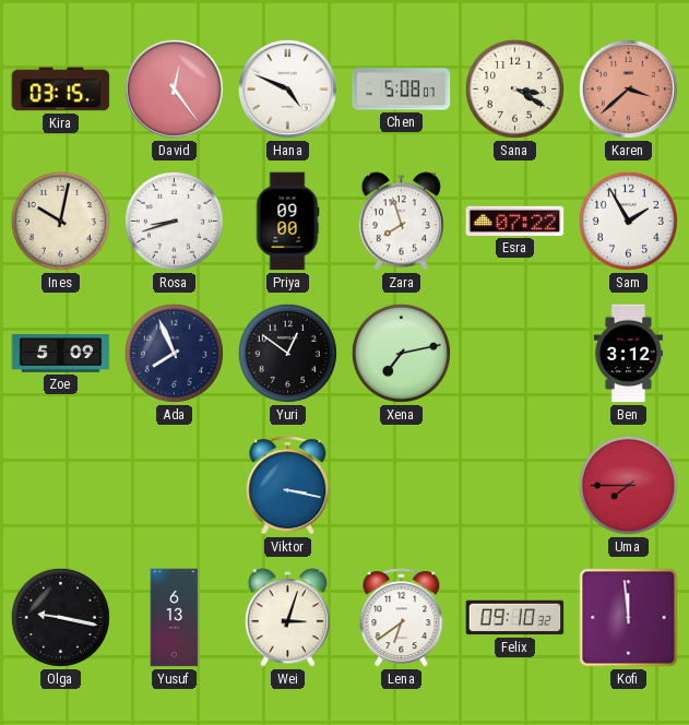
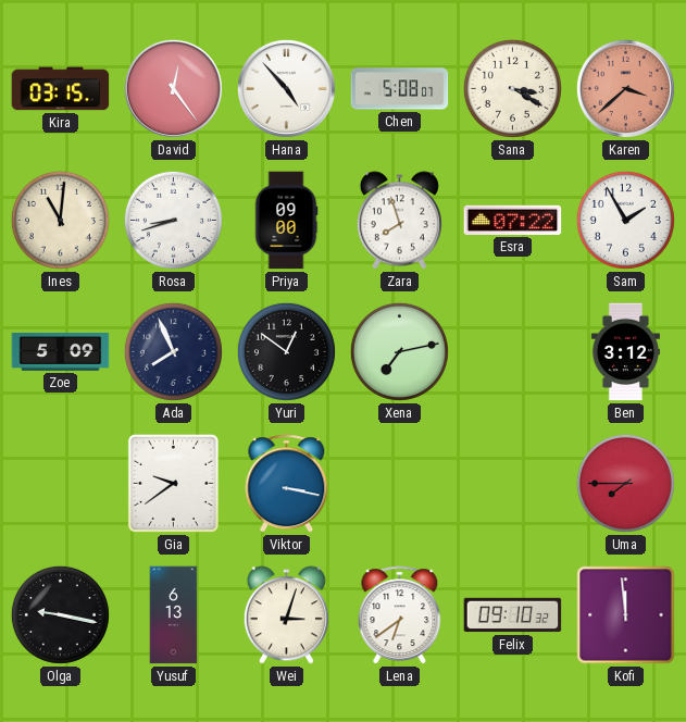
Hana: 4:49 -> 4:53 (286, 88)
Ines: 10:02 -> 11:01 (60, 220)
Gia: none -> 9:39 (173, 483)
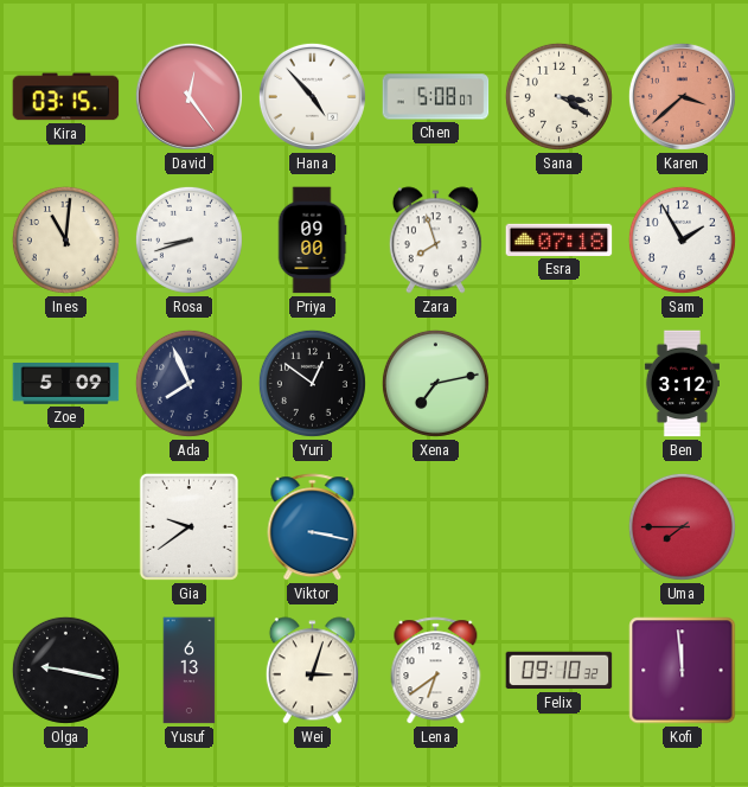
Esra: 07:22 -> 07:18 (560, 239)
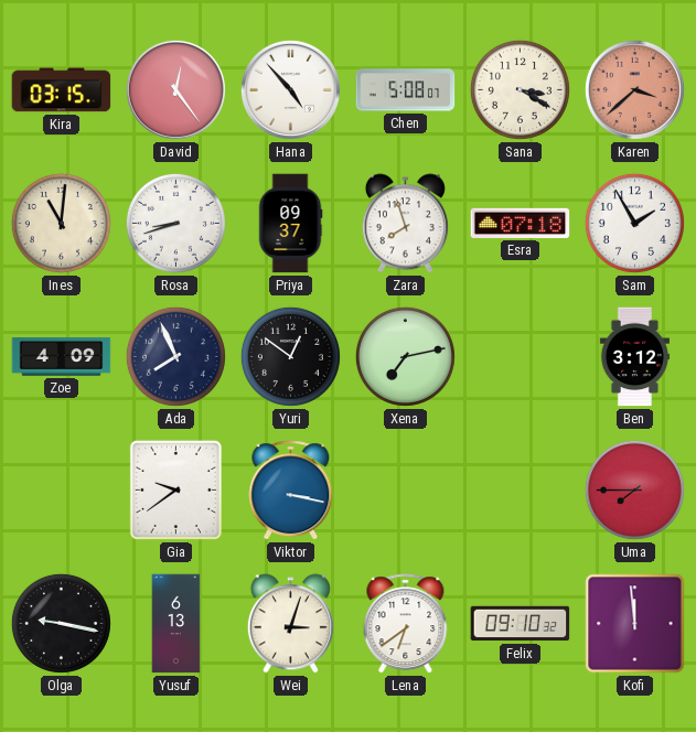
Priya: 09:00 -> 09:37 (290, 224)
Zoe: 5:09 -> 4:09 (62, 357)
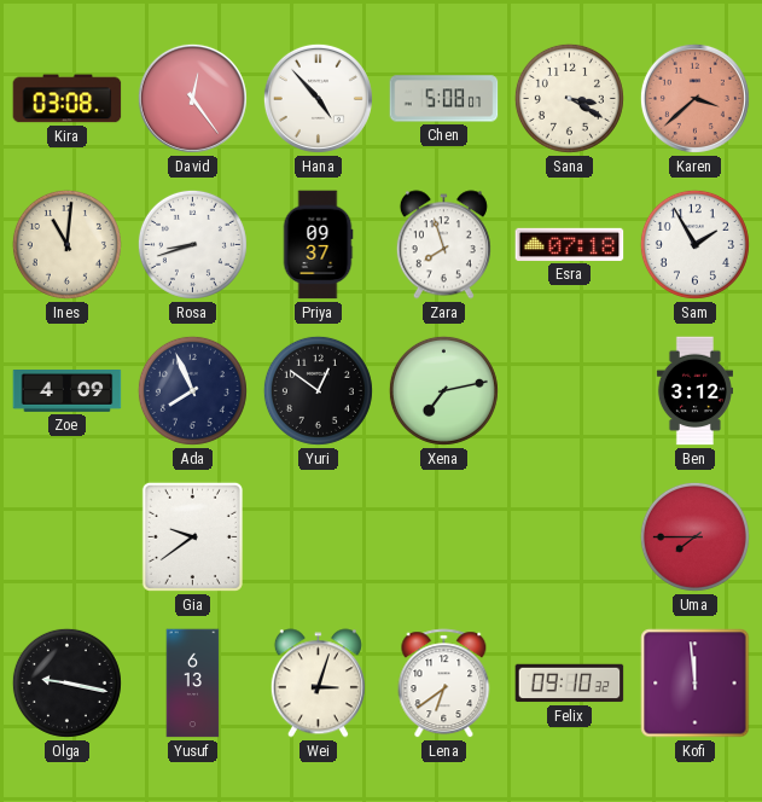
Kira: 03:15 -> 03:08 (68, 99)
Viktor: 3:17 -> none (291, 491)
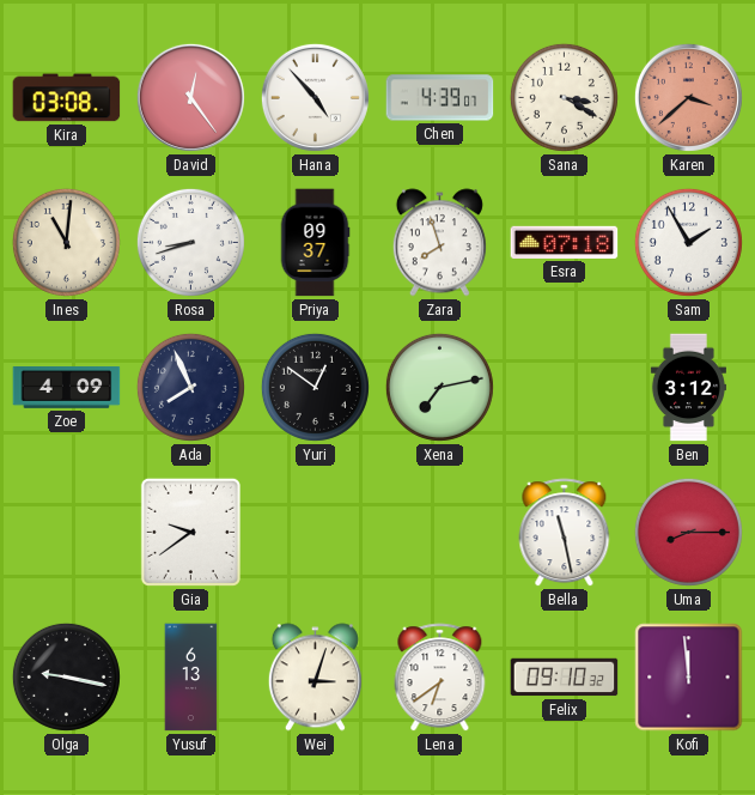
Chen: 5:08 -> 4:39 (440, 98)
Bella: none -> 11:28 (565, 533)
Uma: 7:45 -> 8:15 (688, 532)
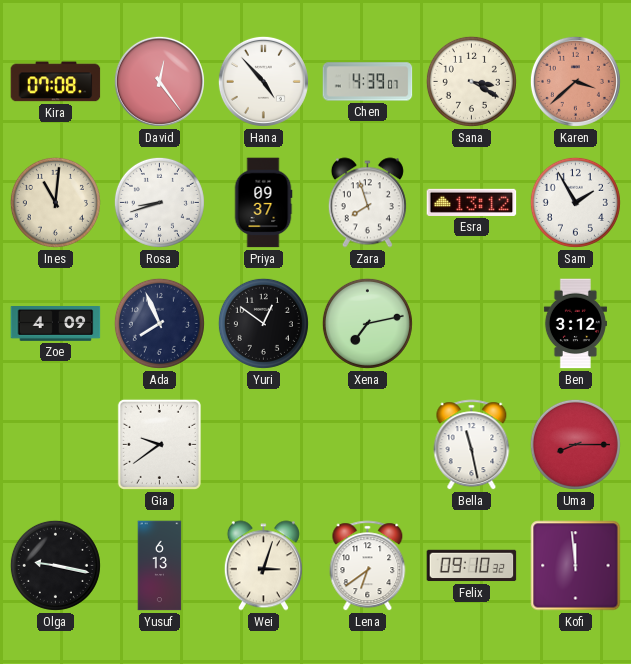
Kira: 03:08 -> 07:08 (56, 82)
Esra: 07:18 -> 13:12 (472, 202)
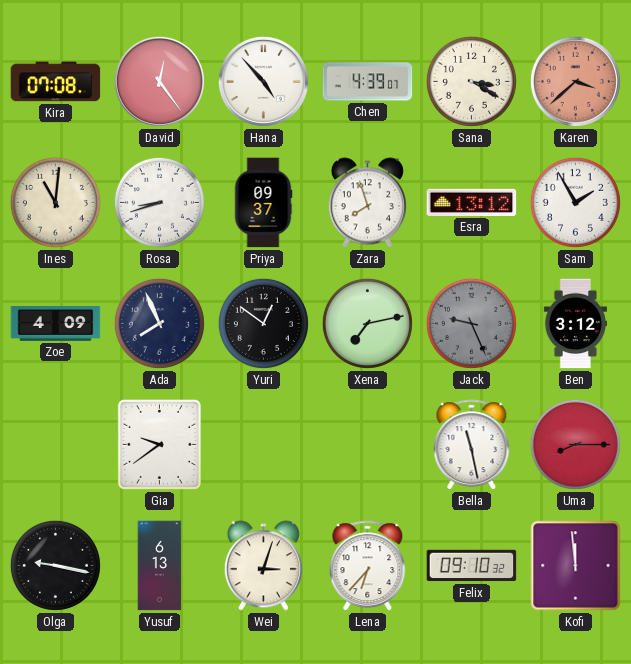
Jack: none -> 9:26 (471, 323)
Lena: 6:39 -> 6:37 (368, 566)
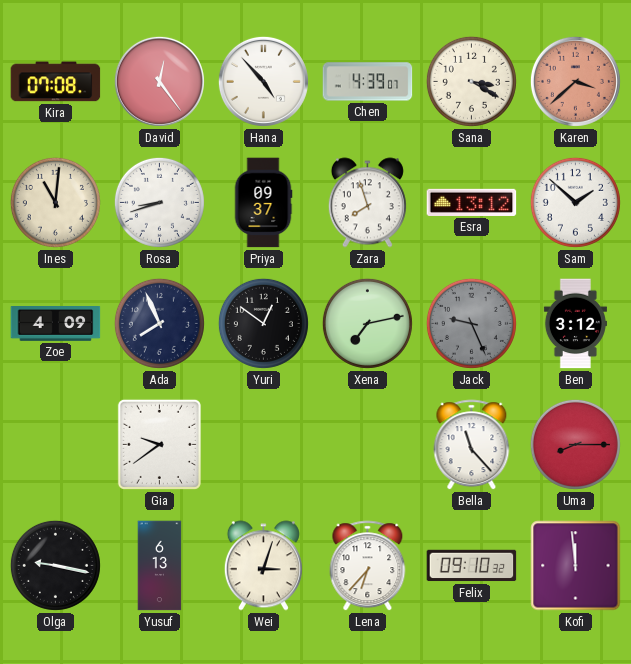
Sam: 1:55 -> 1:52 (575, 202)
Bella: 11:28 -> 11:23 (472, 445)
